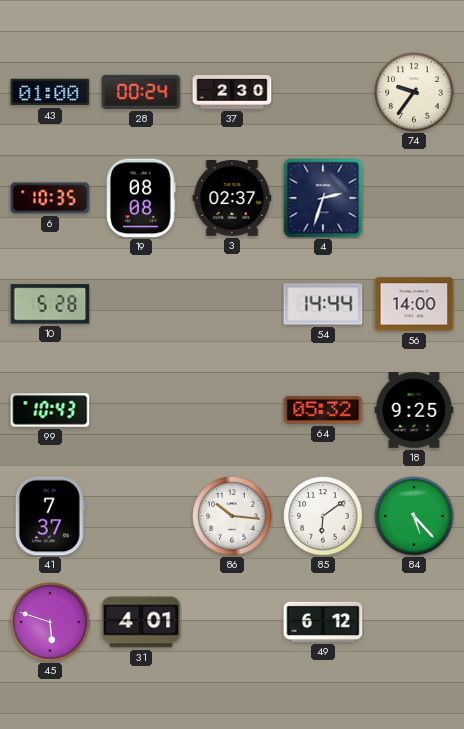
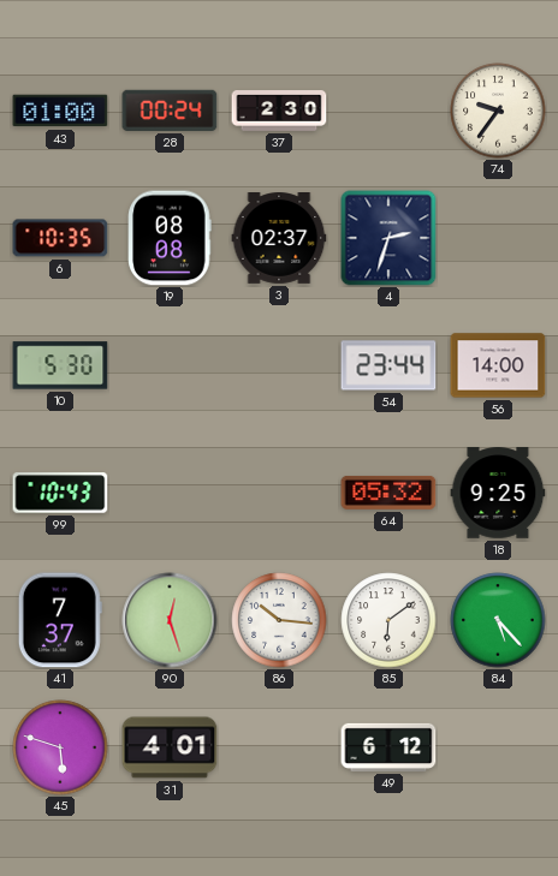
10: 5:28 -> 5:30 (60, 365)
54: 14:44 -> 23:44 (388, 365)
90: none -> 12:27 (170, 620)
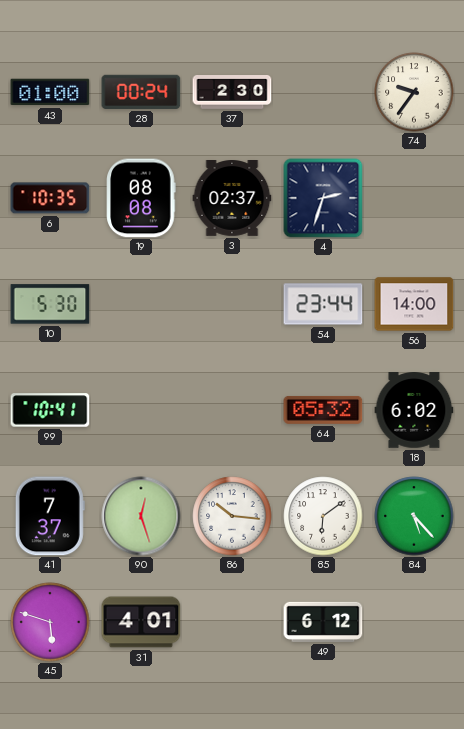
99: 10:43 -> 10:41 (50, 410)
18: 9:25 -> 6:02 (414, 410)
